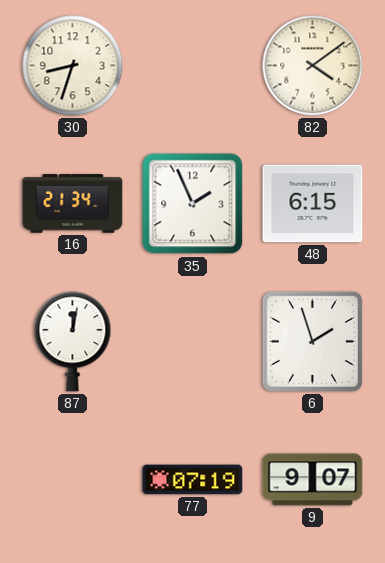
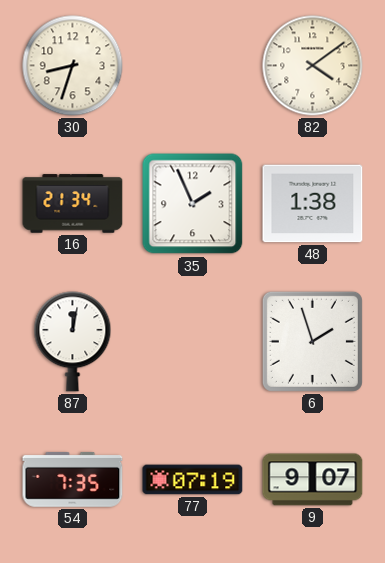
48: 6:15 -> 1:38 (313, 204)
54: none -> 7:35 (73, 479)
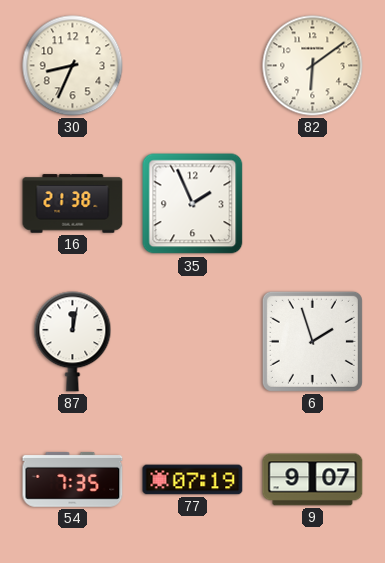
30: 8:33 -> 8:34 (73, 66)
82: 4:09 -> 6:09 (313, 66)
16: 21:34 -> 21:38 (73, 204)
48: 1:38 -> none (313, 204)
